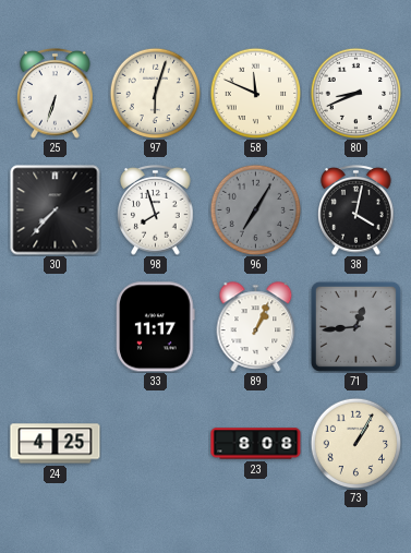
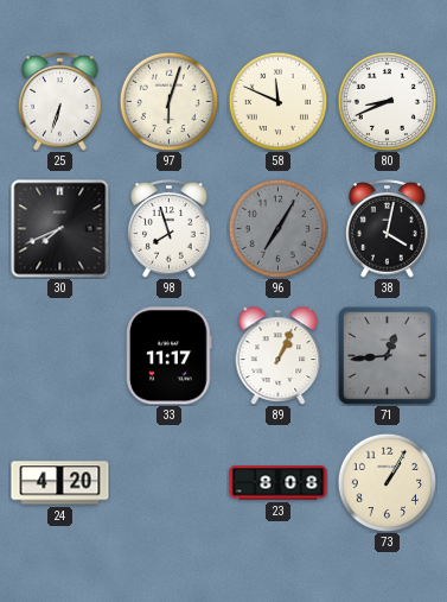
30: 7:37 -> 7:41 (60, 229)
24: 4:25 -> 4:20 (60, 483)
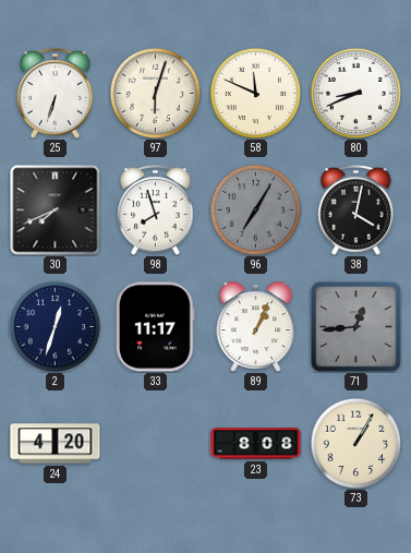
2: none -> 12:33 (55, 326)
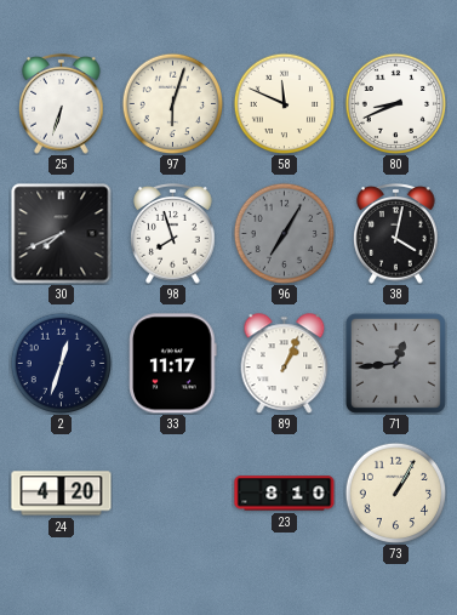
23: 8:08 -> 8:10 (285, 494)
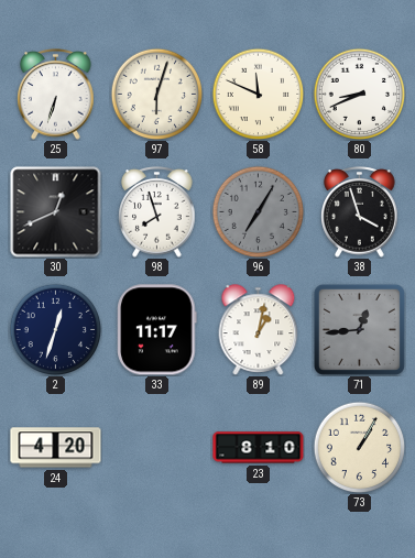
30: 7:41 -> 12:41 (56, 212)
38: 4:02 -> 3:57 (360, 212)
89: 1:04 -> 1:02 (259, 330)
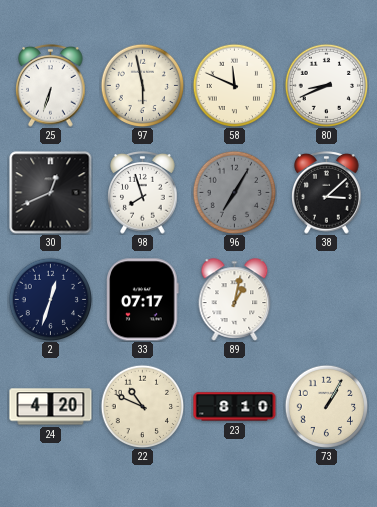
97: 6:03 -> 5:58 (142, 85)
38: 3:57 -> 3:08 (327, 193)
33: 11:17 -> 07:17 (143, 300)
71: 12:44 -> none (359, 329)
22: none -> 10:49 (142, 406)
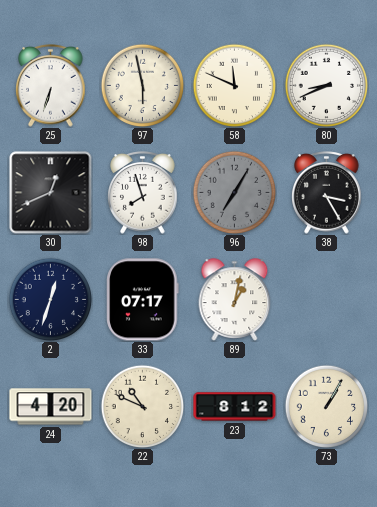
38: 3:08 -> 3:25 (327, 193)
23: 8:10 -> 8:12 (235, 407)
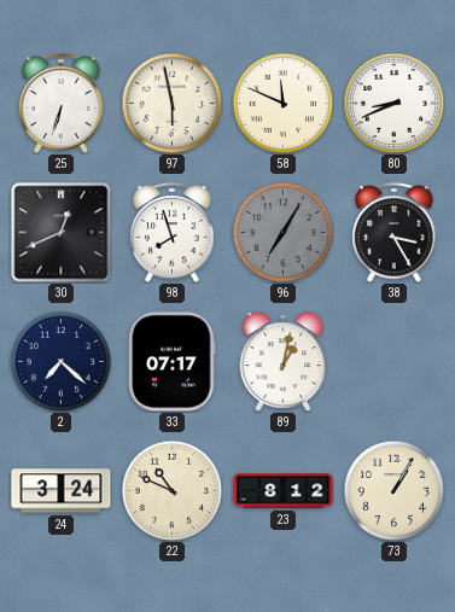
2: 12:33 -> 7:22 (60, 361)
24: 4:20 -> 3:24 (62, 491)
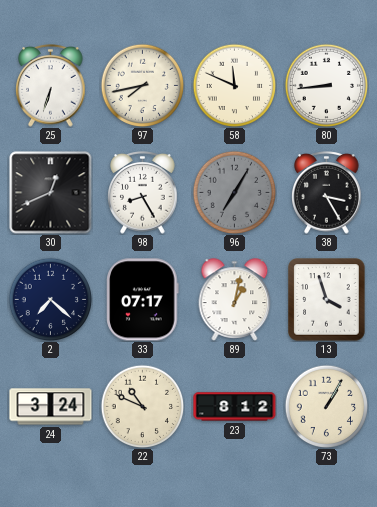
97: 5:58 -> 7:43 (142, 85)
80: 8:41 -> 8:44 (326, 85)
98: 7:57 -> 8:25 (143, 193)
13: none -> 3:57 (327, 300)
